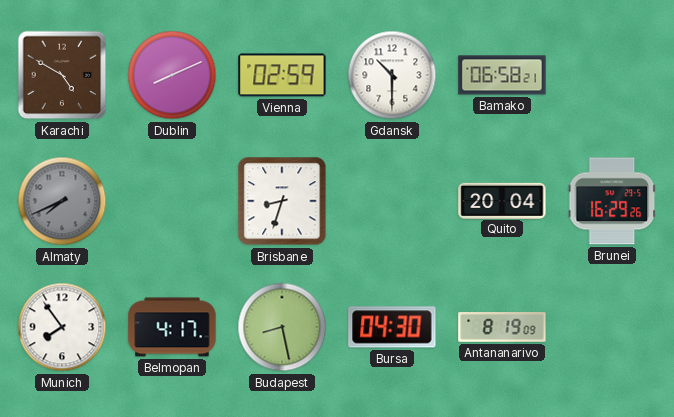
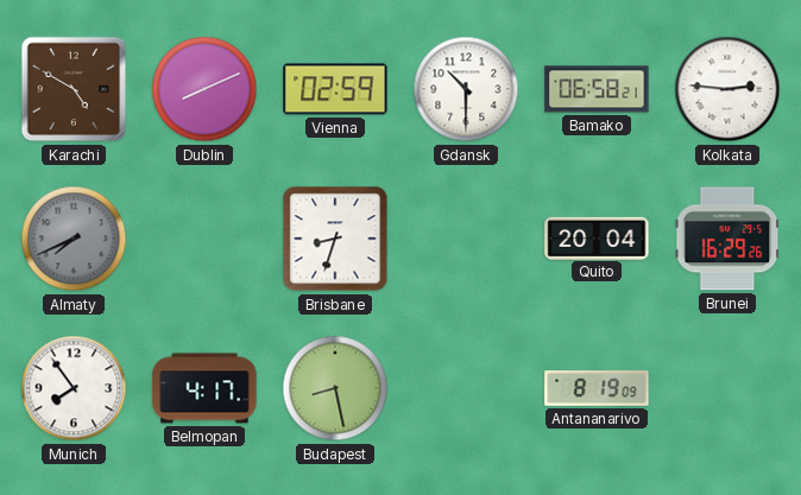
Kolkata: none -> 2:46 (727, 89)
Bursa: 04:30 -> none (392, 327)
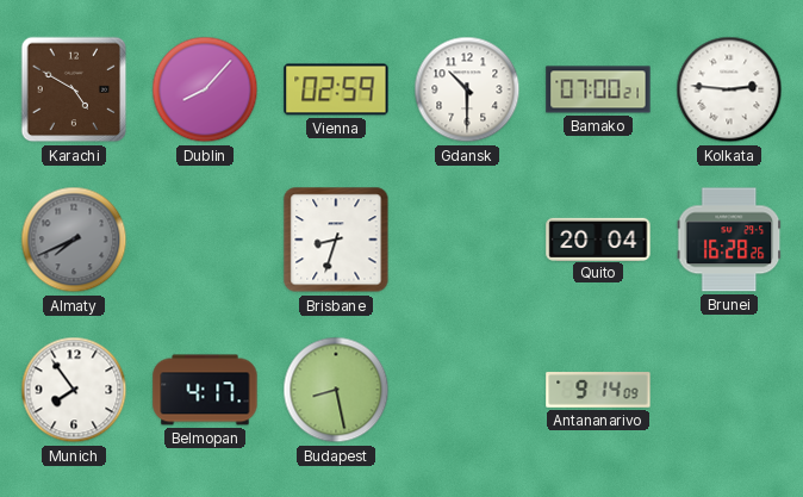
Dublin: 8:11 -> 8:07 (205, 89)
Bamako: 06:58 -> 07:00 (598, 89)
Brunei: 16:29 -> 16:28 (729, 240)
Antananarivo: 8:19 -> 9:14 (598, 390)
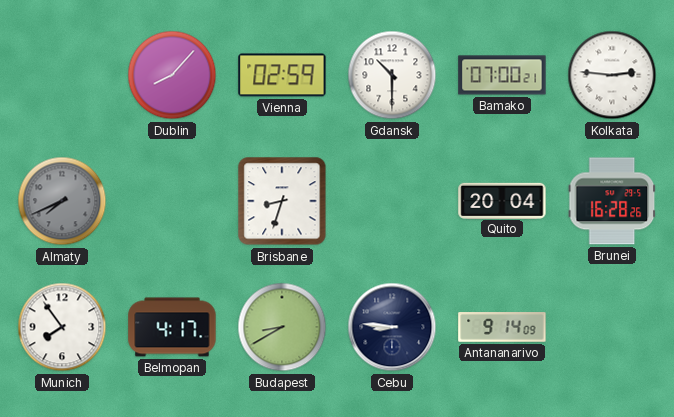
Karachi: 4:50 -> none (74, 89)
Budapest: 8:28 -> 8:40 (282, 327)
Cebu: none -> 8:46 (392, 327)
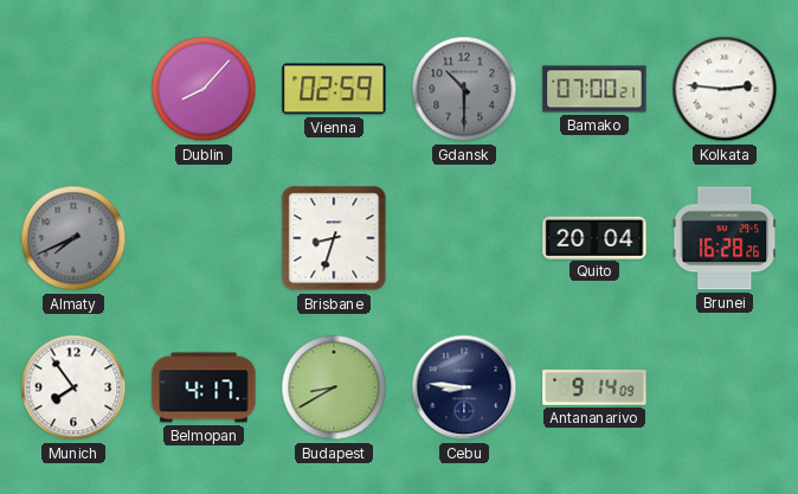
Gdansk dial: white -> grey (464, 89)
